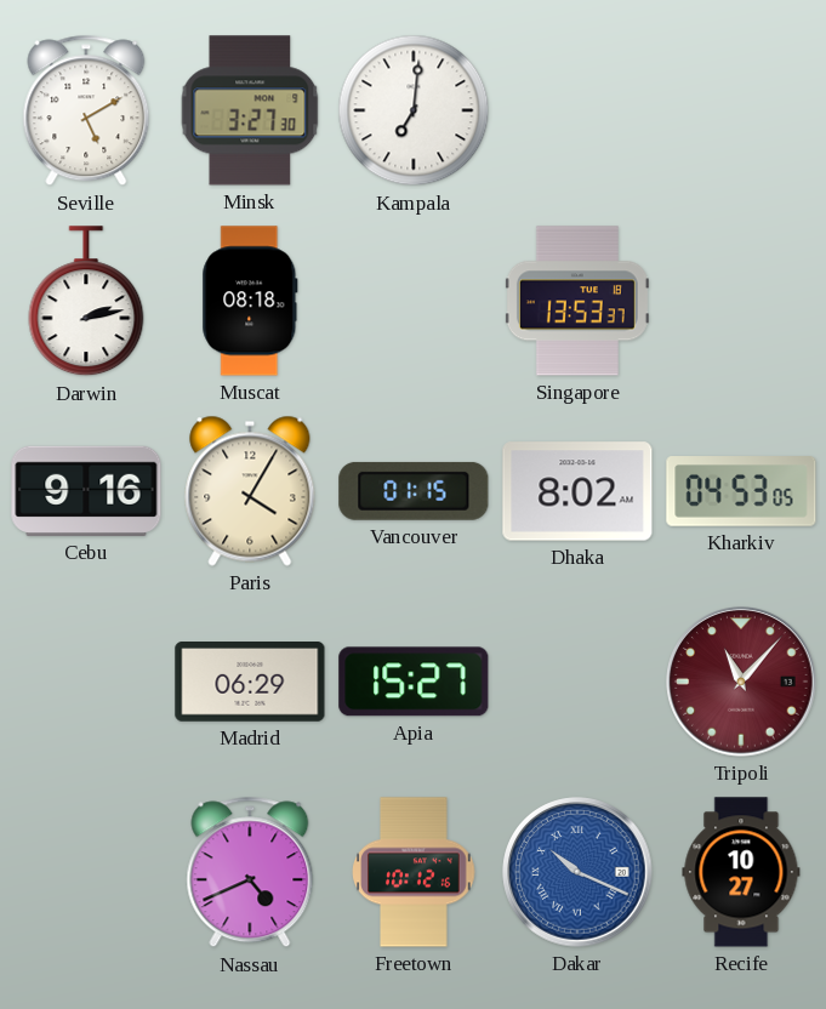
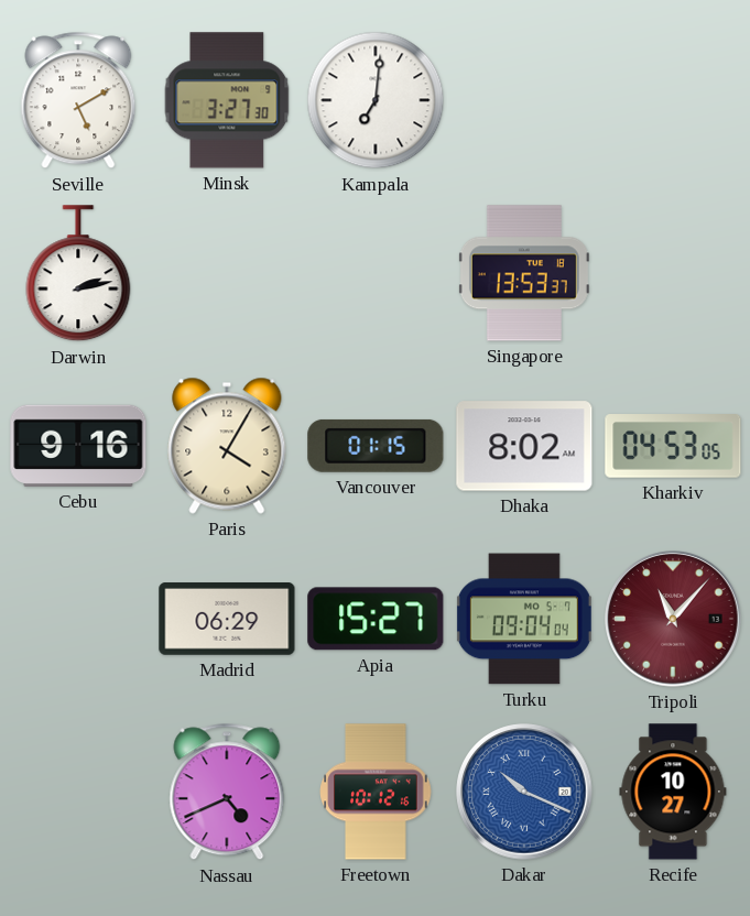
Muscat: 08:18 -> none (250, 301)
Turku: none -> 09:04 (524, 619)
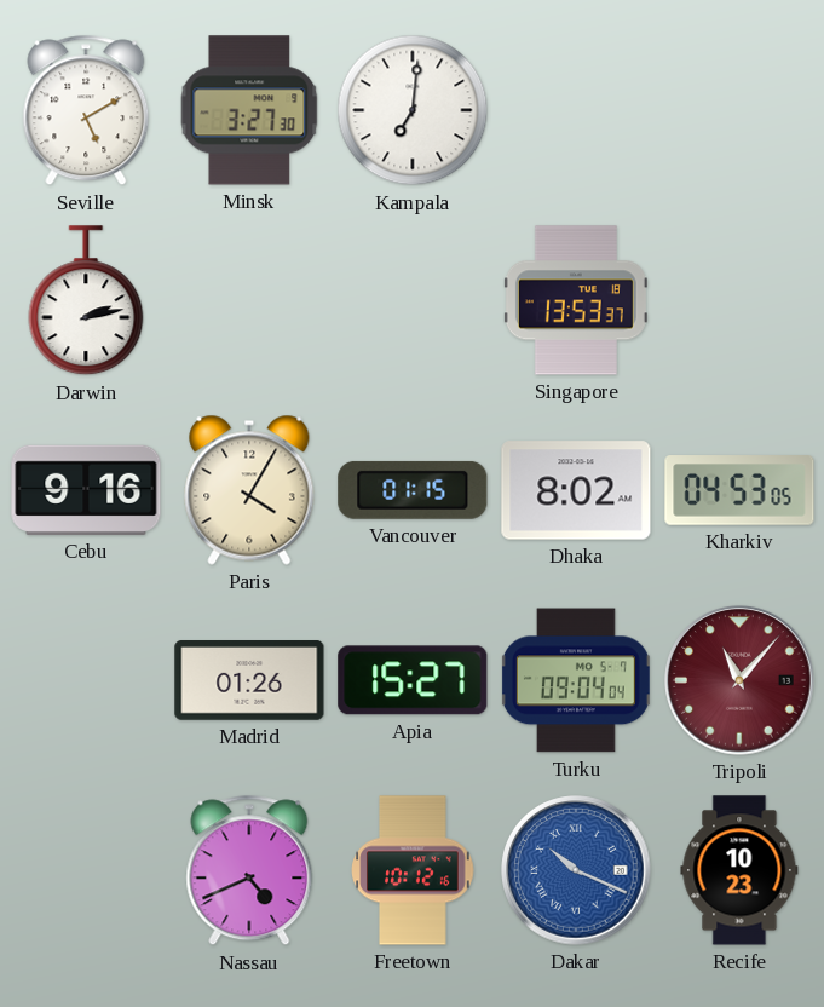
Madrid: 06:29 -> 01:26 (249, 681)
Recife: 10:27 -> 10:23 (739, 870)
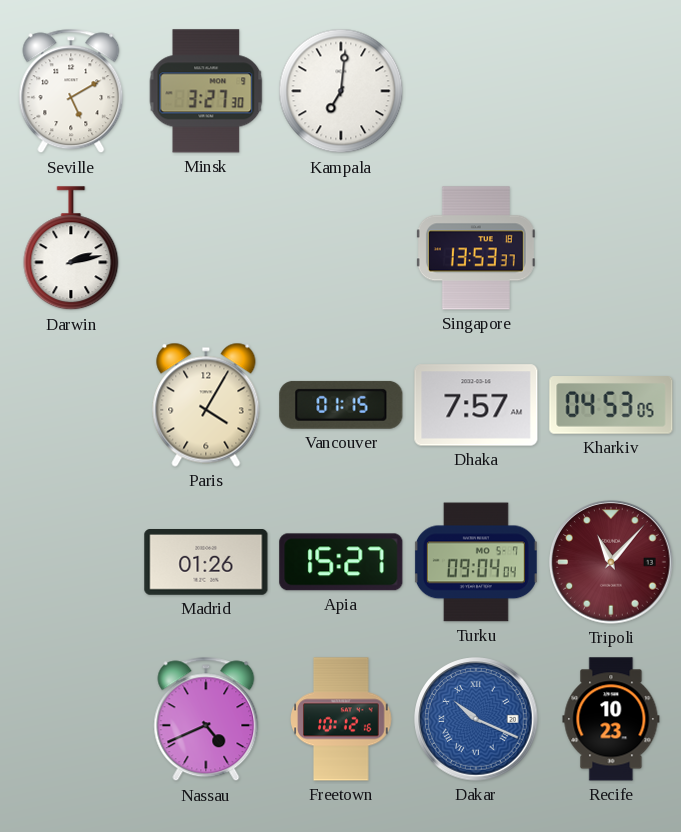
Cebu: 9:16 -> none (86, 490)
Dhaka: 8:02 -> 7:57 (476, 405)
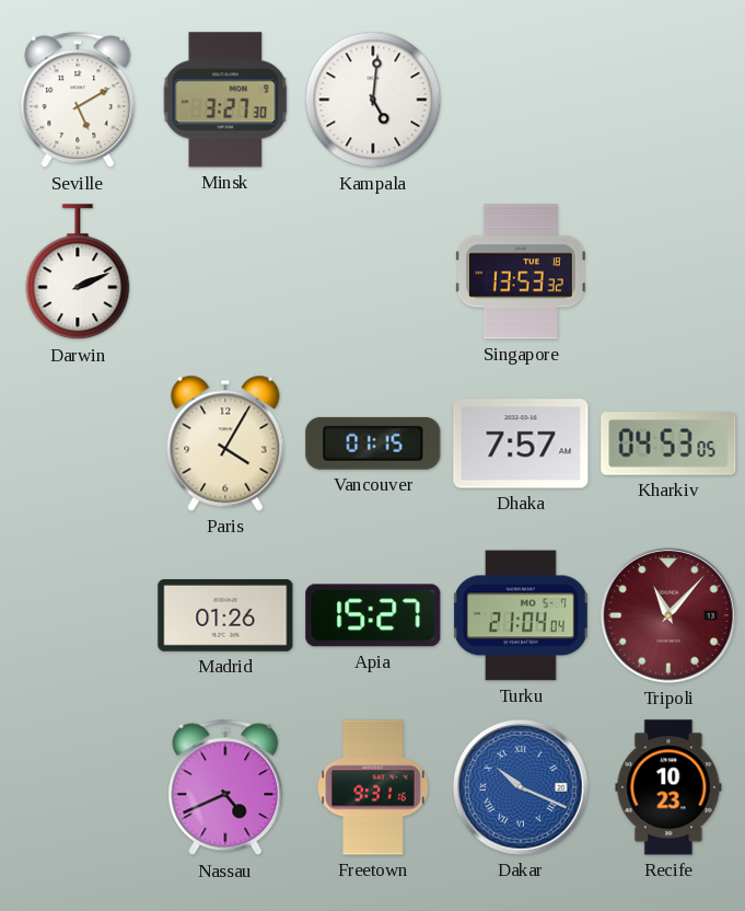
Kampala: 7:01 -> 5:01 (373, 100)
Darwin: 2:13 -> 2:11 (78, 273)
Singapore: 13:53:37 -> 13:53:32 (521, 272)
Turku: 09:04 -> 21:04 (521, 615)
Freetown: 10:12 -> 9:31 (373, 787)
